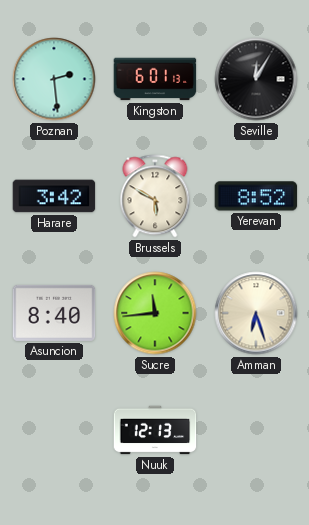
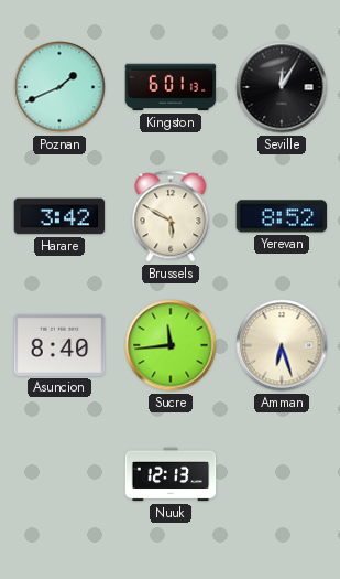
Poznan: 2:29 -> 1:41 (59, 87)
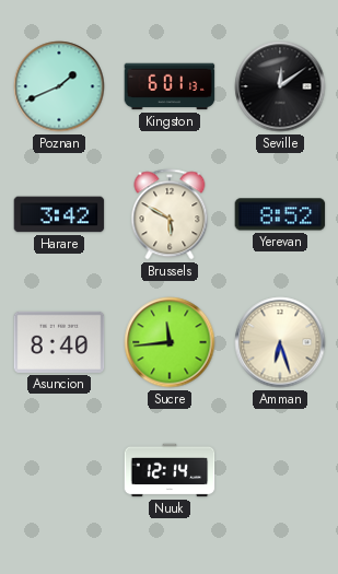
Seville: 12:05 -> 12:09 (280, 86)
Nuuk: 12:13 -> 12:14 (170, 470)
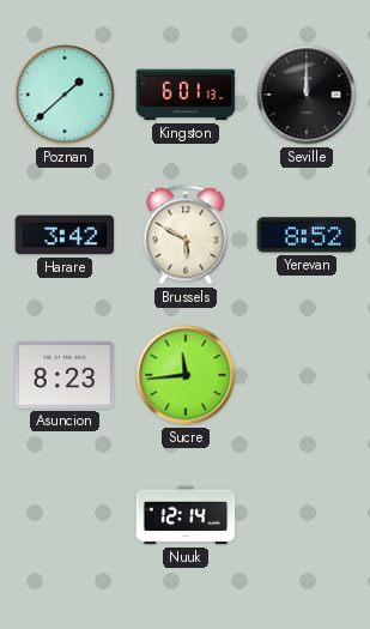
Poznan: 1:41 -> 1:38 (65, 95)
Seville: 12:09 -> 12:00 (307, 95)
Asuncion: 8:40 -> 8:23 (65, 375)
Amman: 6:27 -> none (280, 342)
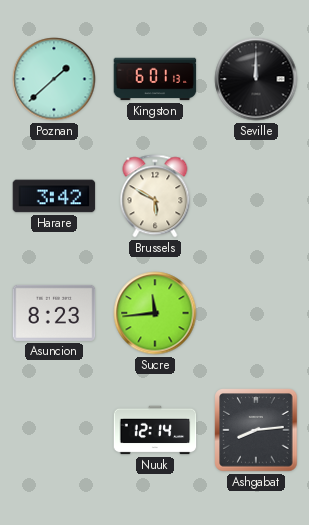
Yerevan: 8:52 -> none (307, 235)
Ashgabat: none -> 8:14 (256, 430)
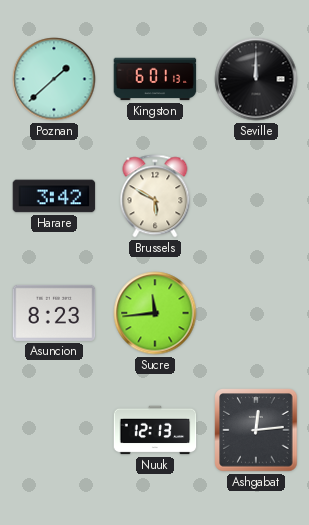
Nuuk: 12:14 -> 12:13 (155, 430)
Ashgabat: 8:14 -> 12:14 (256, 430)
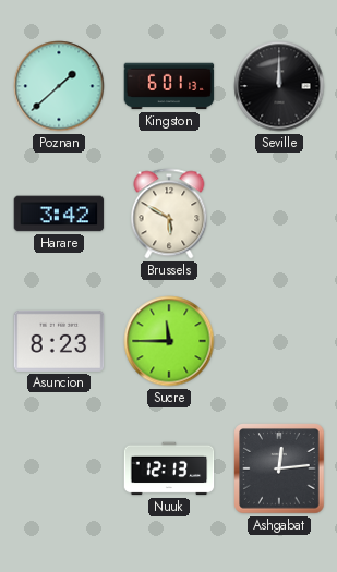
Sucre: 11:44 -> 11:45 (169, 341)
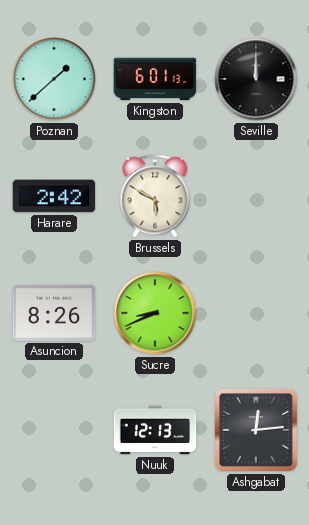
Harare: 3:42 -> 2:42 (54, 196)
Asuncion: 8:23 -> 8:26 (54, 313)
Sucre: 11:45 -> 8:41 (155, 313)
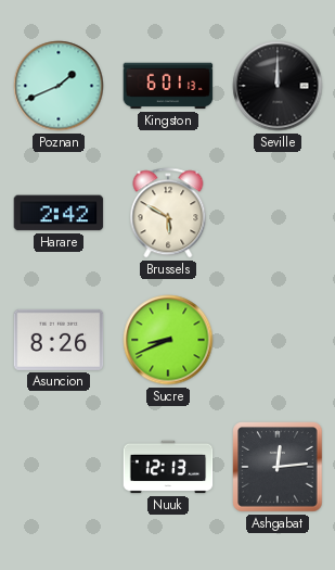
Poznan: 1:38 -> 1:41 (59, 86)
